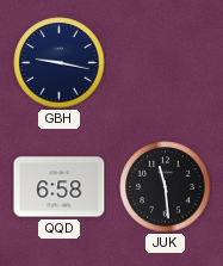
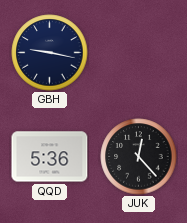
QQD: 6:58 -> 5:36 (50, 157)
JUK: 11:29 -> 12:23 (139, 157)
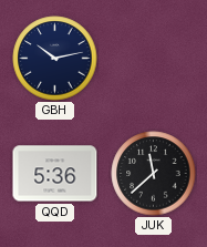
GBH: 9:17 -> 10:13 (55, 59)
JUK: 12:23 -> 11:38 (154, 174)
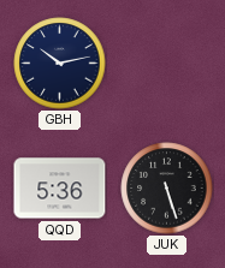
JUK: 11:38 -> 5:27 (167, 189)
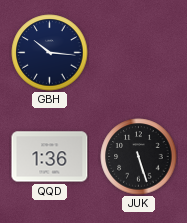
GBH: 10:13 -> 10:16 (50, 53)
QQD: 5:36 -> 1:36 (50, 157)
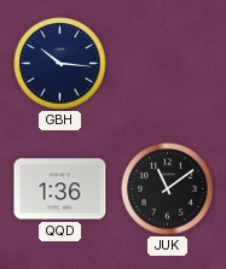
JUK: 5:27 -> 11:09 (168, 189)
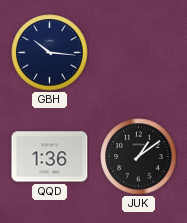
JUK: 11:09 -> 1:09 (139, 157)
